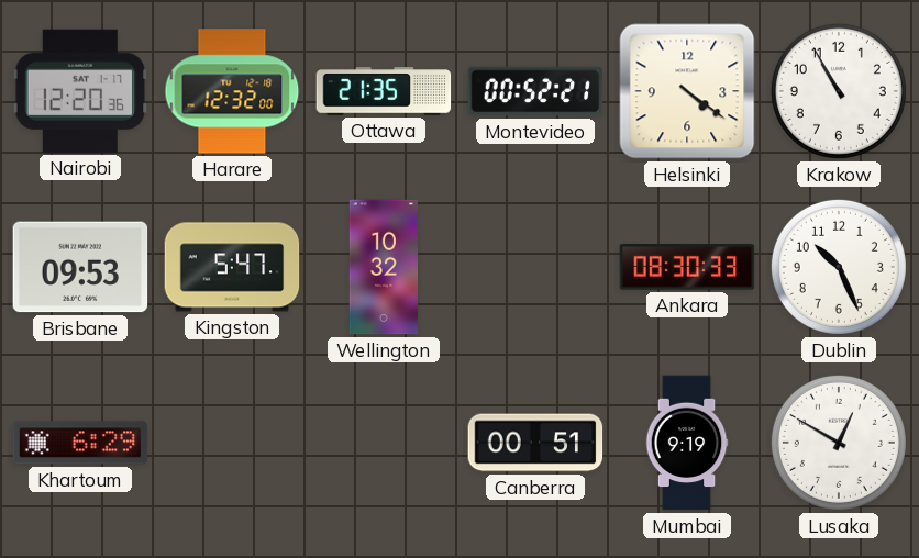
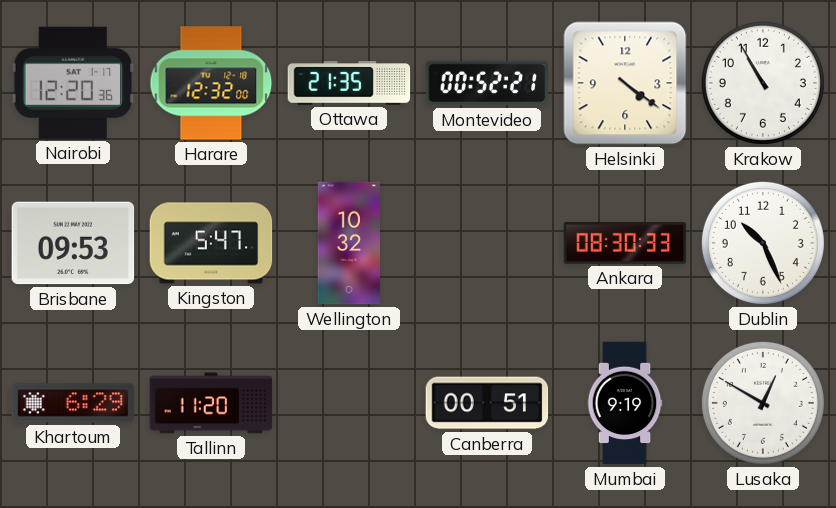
Tallinn: none -> 11:20 (211, 403)
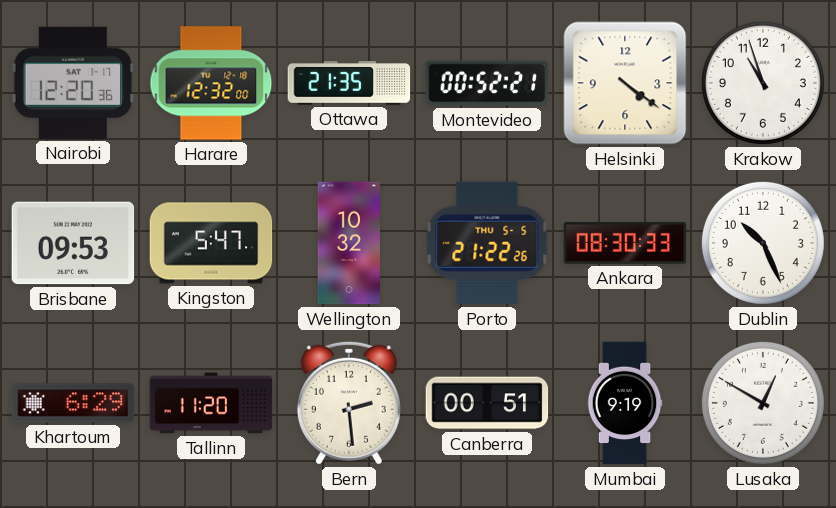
Krakow: 10:55 -> 10:57 (763, 83)
Porto: none -> 21:22 (487, 243)
Bern: none -> 2:29 (349, 403)
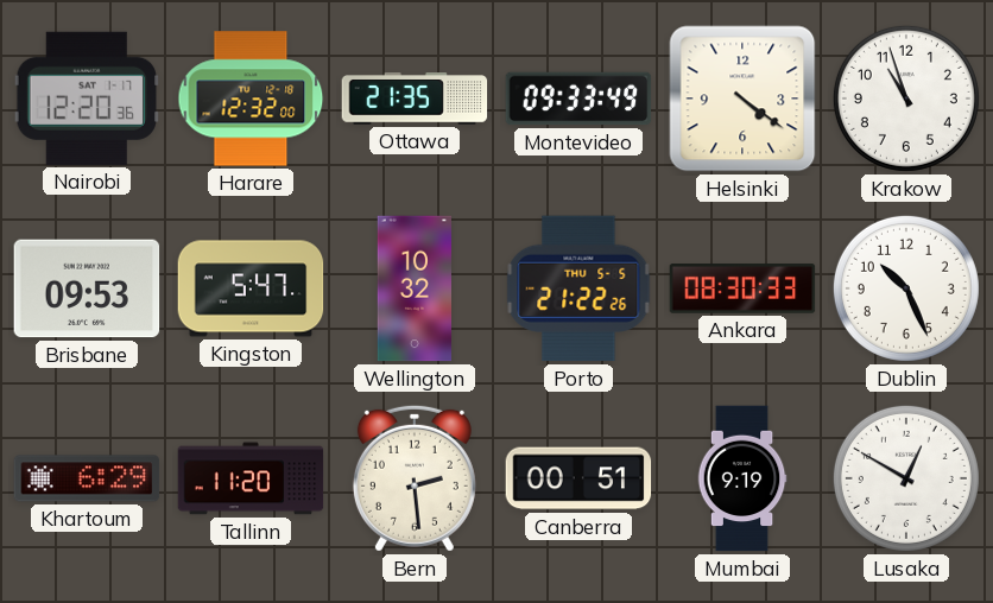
Montevideo: 00:52 -> 09:33 (578, 99)
